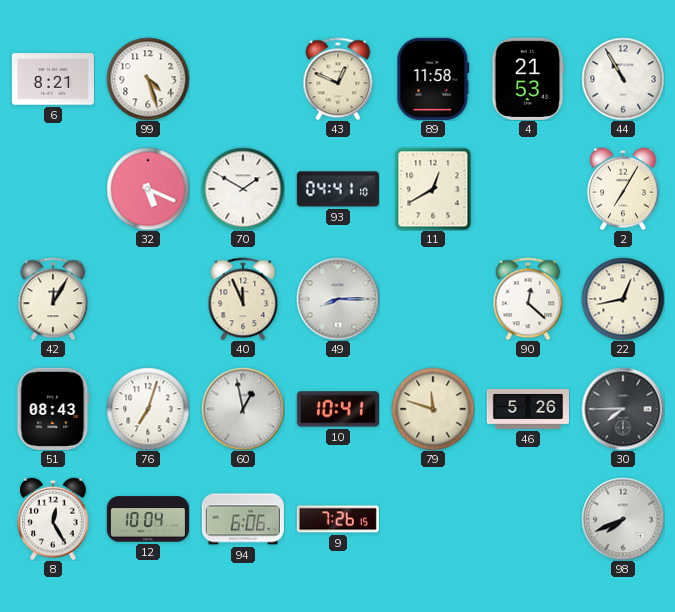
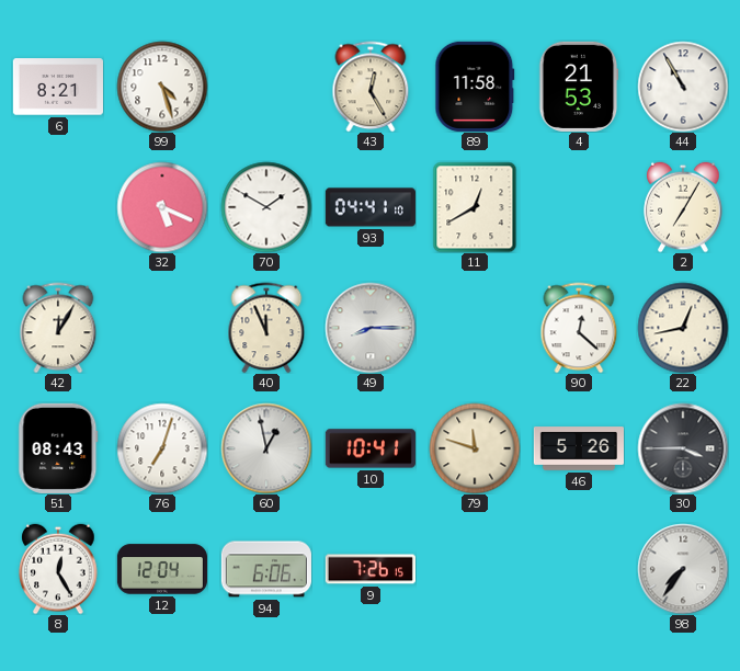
43: 12:49 -> 12:25 (371, 87)
30: 7:45 -> 3:45 (683, 448)
12: 10:04 -> 12:04 (162, 569)
98: 7:41 -> 7:36 (683, 569)
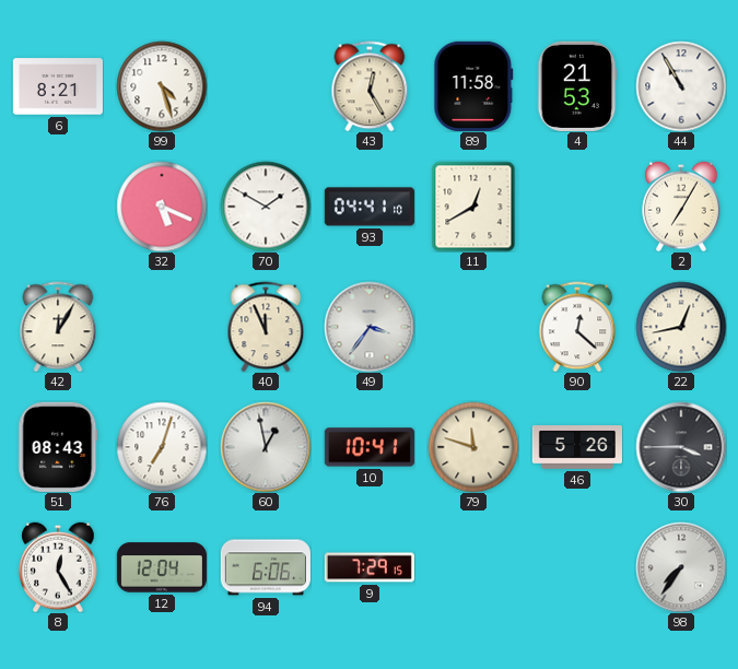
49: 8:15 -> 3:36 (370, 327)
9: 7:26 -> 7:29 (370, 567)
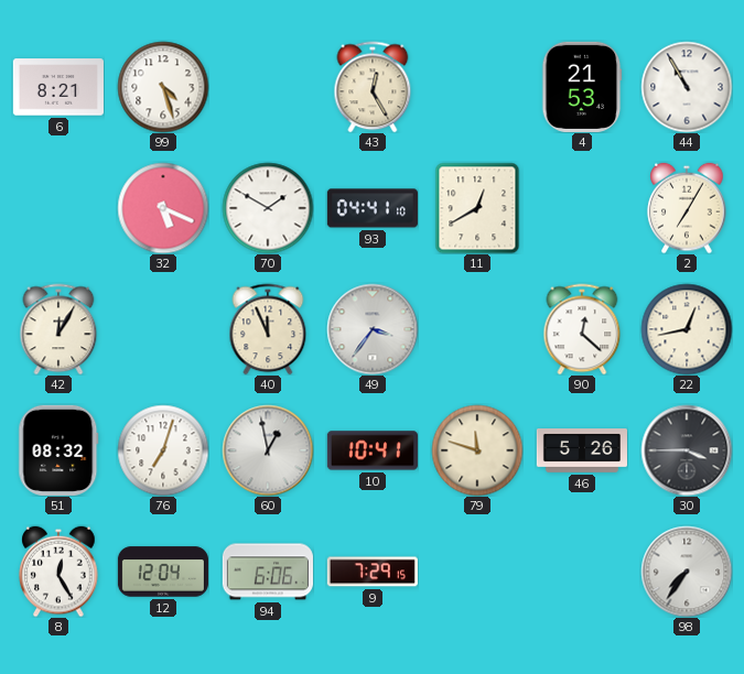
89: 11:58 -> none (473, 86)
51: 08:43 -> 08:32 (58, 450)
